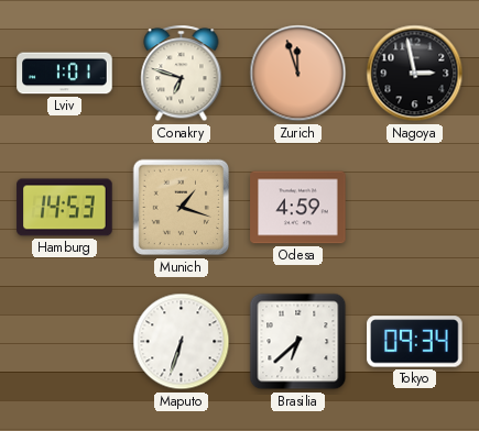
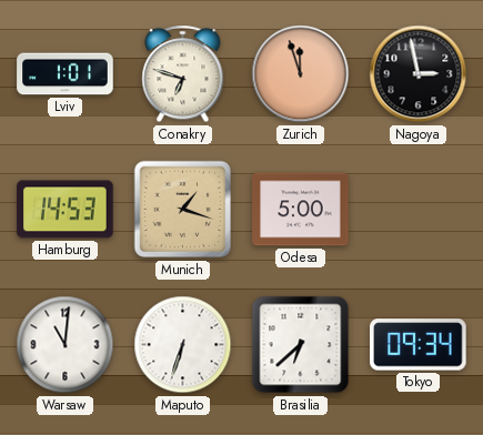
Odesa: 4:59 -> 5:00 (301, 210)
Warsaw: none -> 11:01 (66, 345)
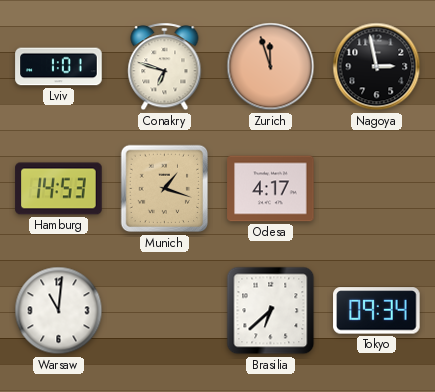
Odesa: 5:00 -> 4:17 (271, 189)
Maputo: 6:33 -> none (183, 345)
